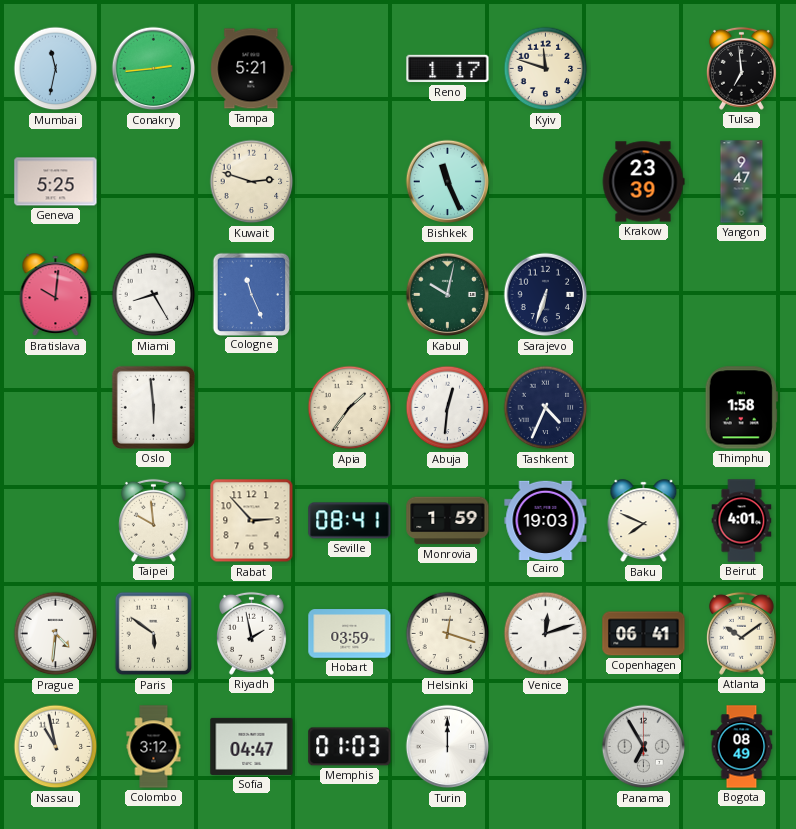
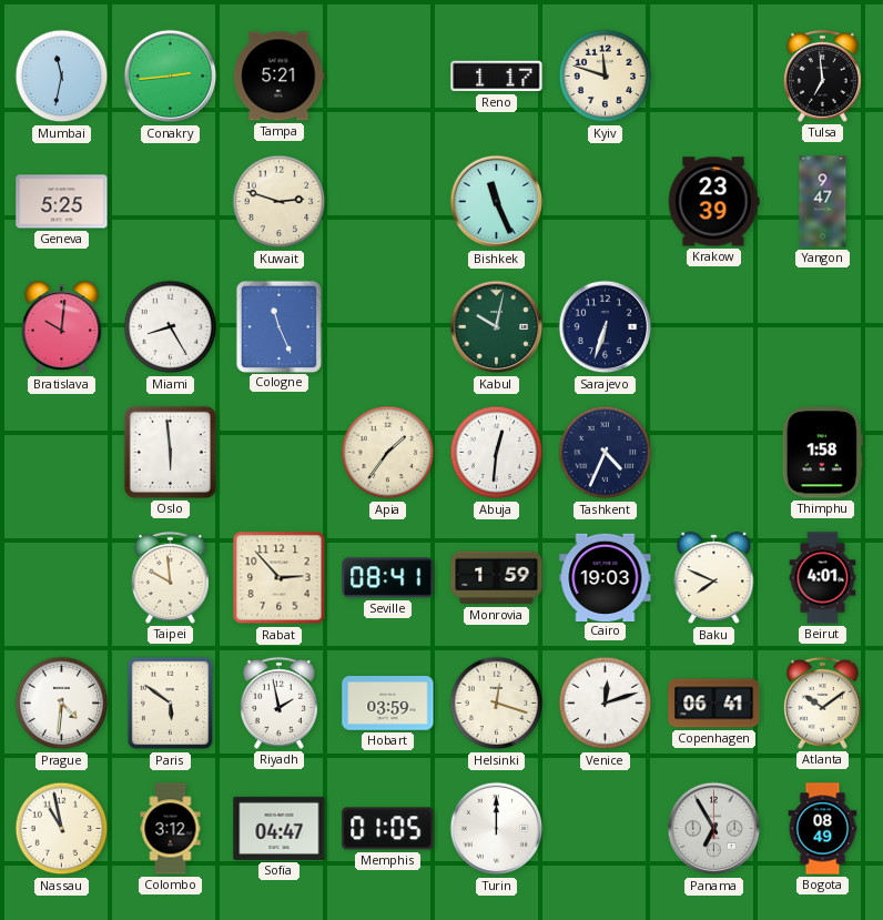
Memphis: 01:03 -> 01:05 (388, 829)
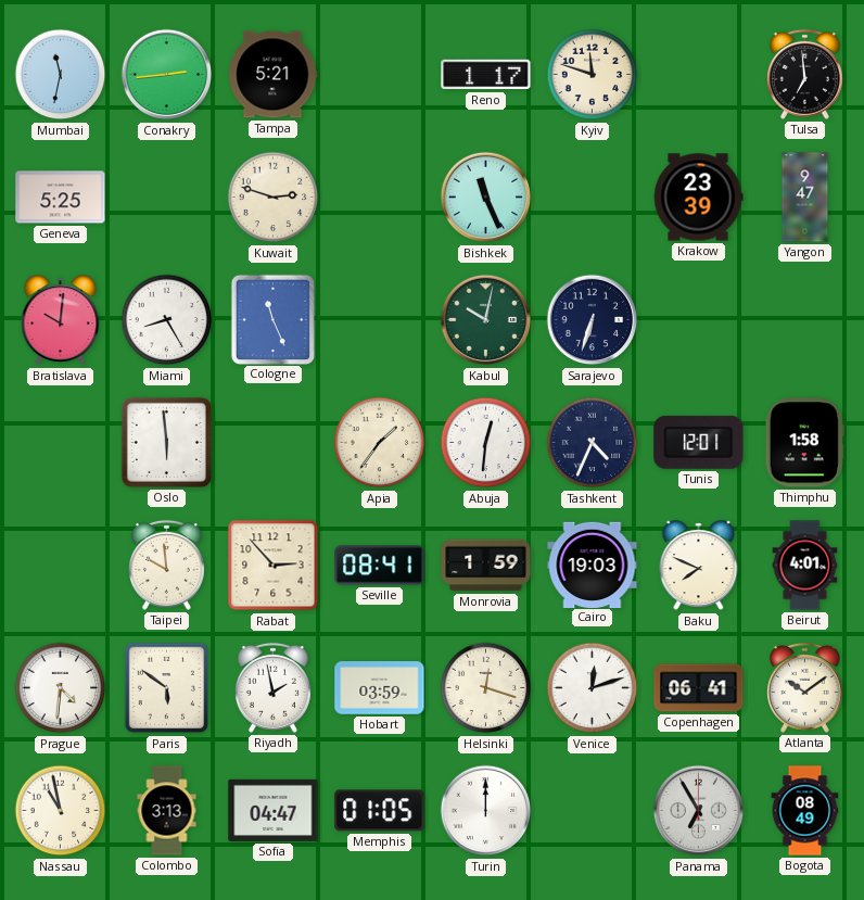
Tunis: none -> 12:01 (699, 442)
Colombo: 3:12 -> 3:13 (167, 811)
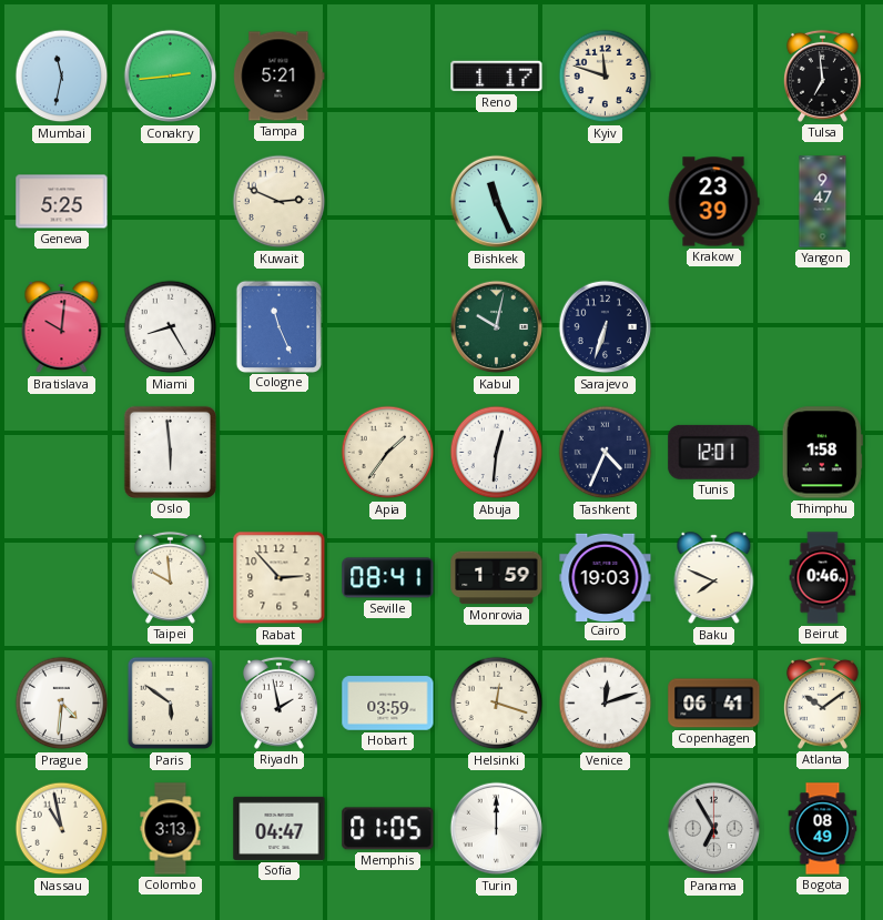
Kuwait: 2:48 -> 2:49 (280, 202)
Beirut: 4:01 -> 0:46 (823, 578)
